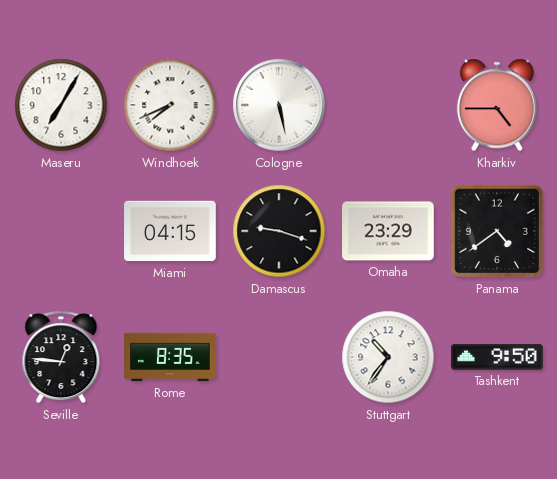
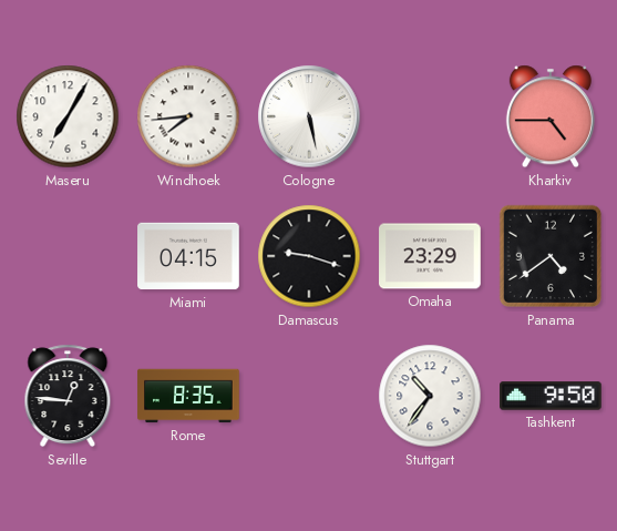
Windhoek: 7:41 -> 7:44 (188, 116)
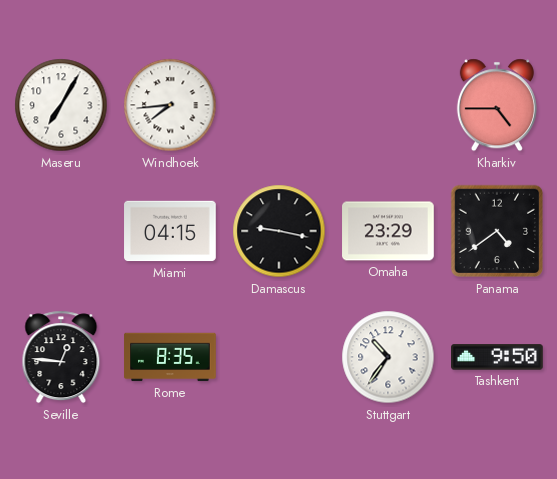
Cologne: 5:28 -> none (309, 116)
Damascus: 9:18 -> 9:17 (279, 231)
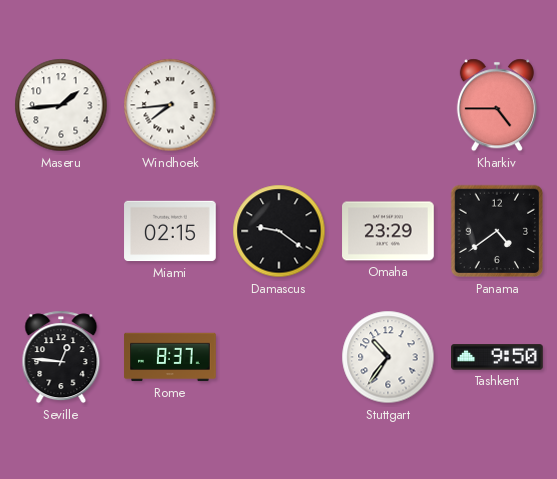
Maseru: 7:05 -> 1:44 (61, 105)
Miami: 04:15 -> 02:15 (170, 231)
Damascus: 9:17 -> 9:21 (279, 231)
Rome: 8:35 -> 8:37 (170, 357)
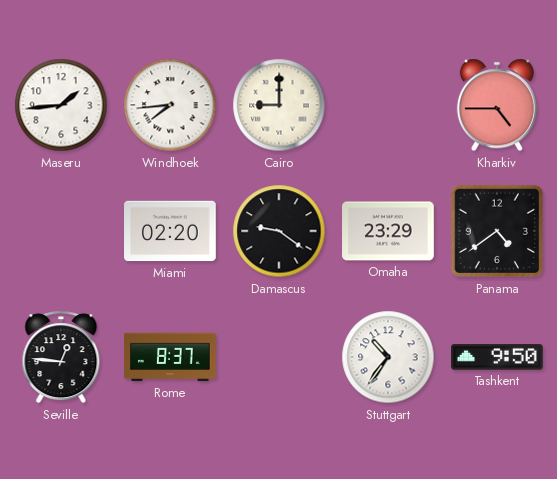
Cairo: none -> 9:00 (279, 105)
Miami: 02:15 -> 02:20 (170, 231)
